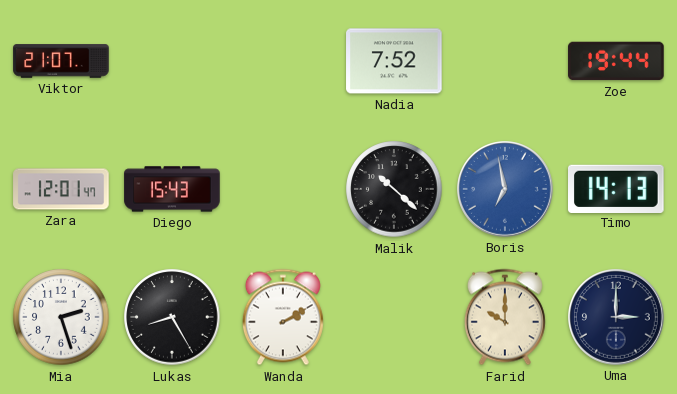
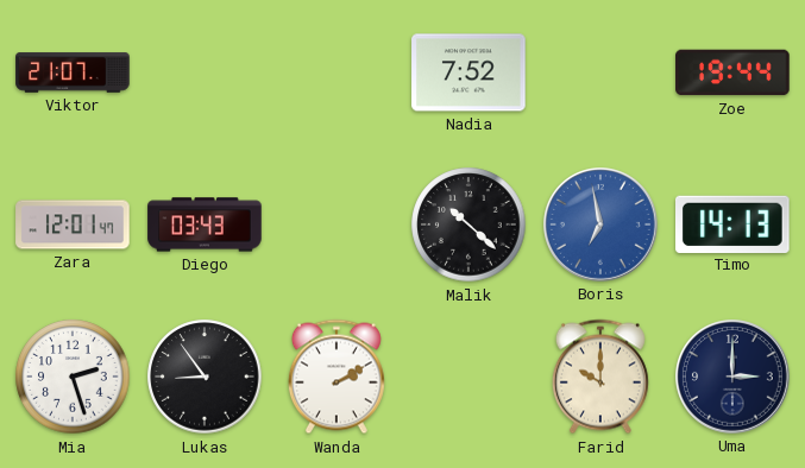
Diego: 15:43 -> 03:43 (205, 224)
Lukas: 8:25 -> 8:54 (205, 377)
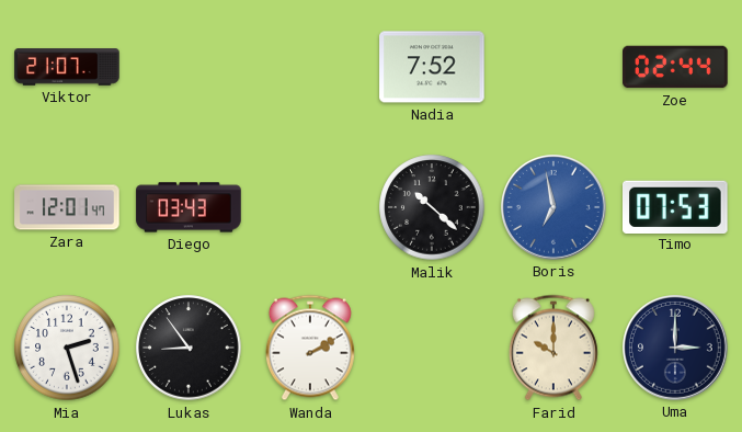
Zoe: 19:44 -> 02:44 (675, 67)
Timo: 14:13 -> 07:53 (675, 206)
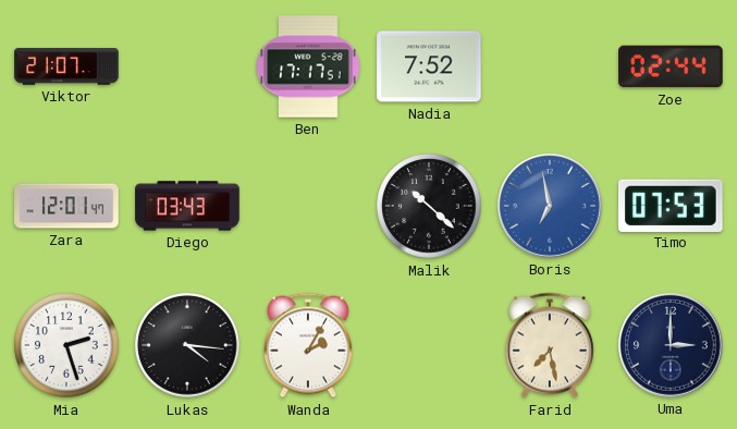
Ben: none -> 17:17 (308, 66)
Lukas: 8:54 -> 4:16 (187, 345)
Wanda: 2:10 -> 2:05 (308, 345)
Farid: 10:00 -> 7:28 (550, 345)
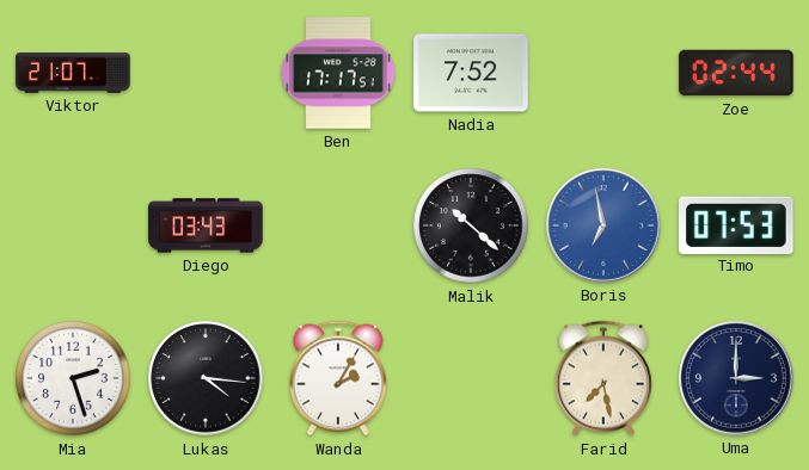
Zara: 12:01 -> none (66, 206)
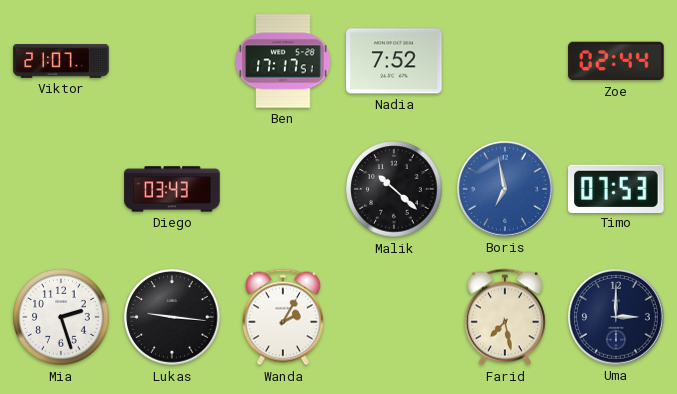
Lukas: 4:16 -> 9:16 (172, 317)
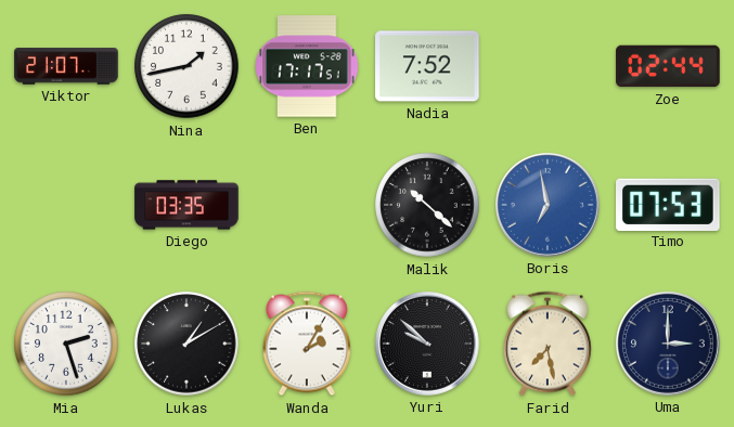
Nina: none -> 1:43 (186, 66)
Diego: 03:43 -> 03:35 (186, 205)
Lukas: 9:16 -> 1:10 (186, 344)
Yuri: none -> 9:52 (428, 345)
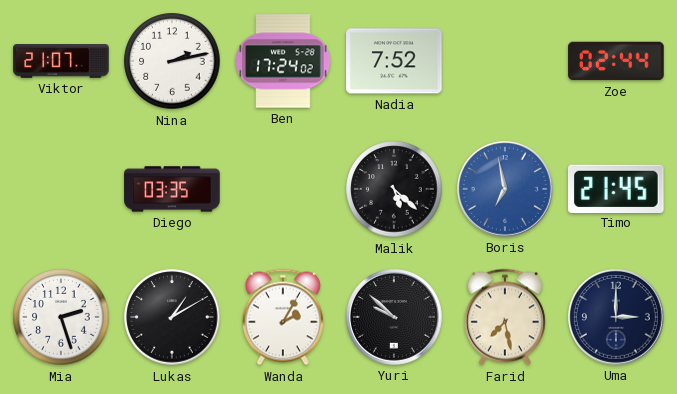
Nina: 1:43 -> 2:13 (172, 61)
Ben: 17:17 -> 17:24 (283, 61)
Malik: 10:22 -> 5:22 (394, 189)
Timo: 07:53 -> 21:45 (616, 188)
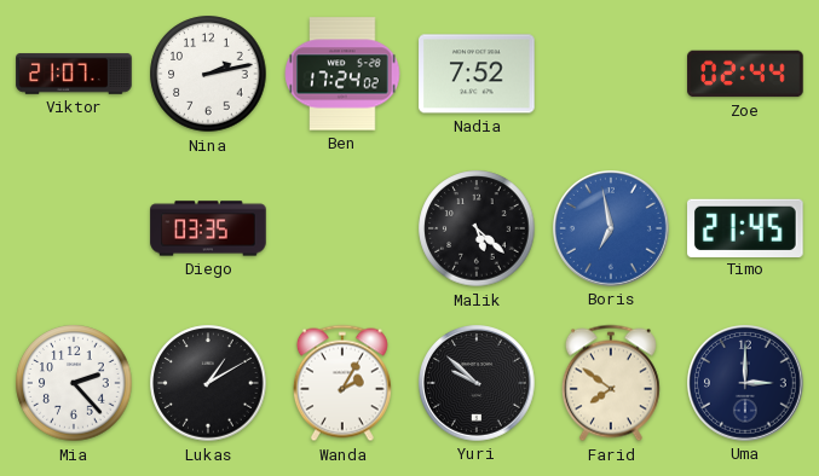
Mia: 2:27 -> 2:23 (74, 383)
Farid: 7:28 -> 7:51 (611, 383)
